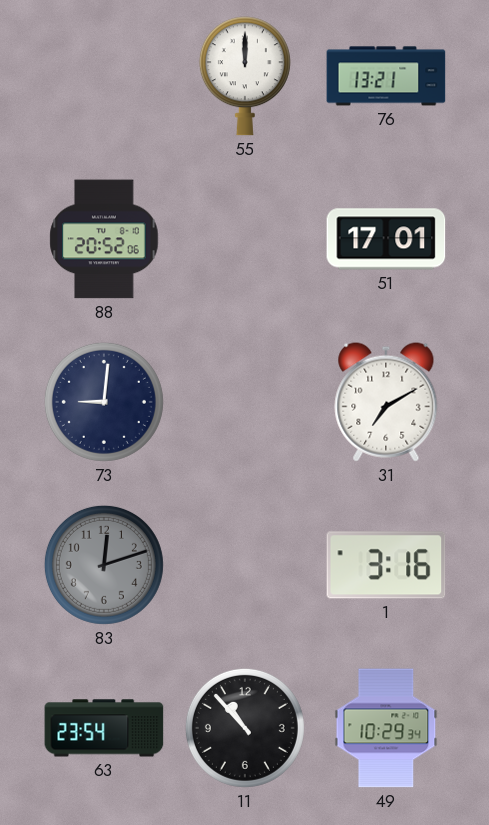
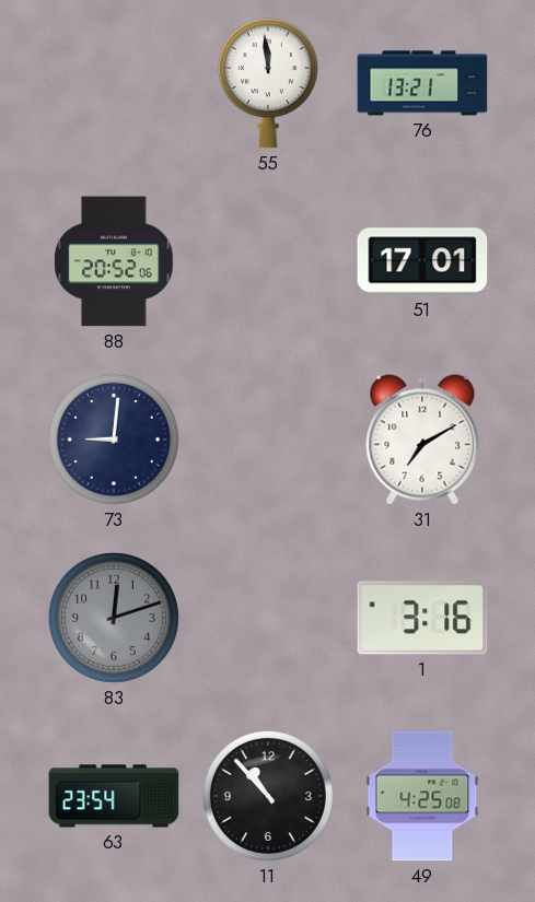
55: 12:00 -> 11:59 (268, 83)
49: 10:29 -> 4:25 (422, 796)
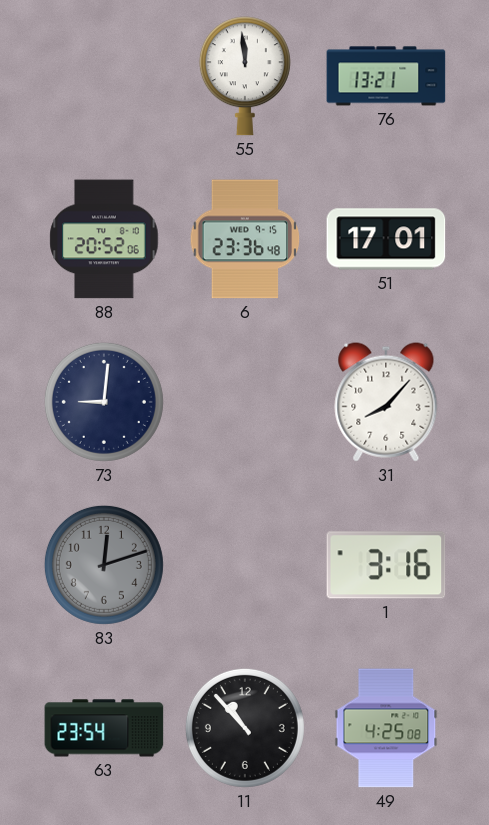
6: none -> 23:36 (245, 239)
31: 7:10 -> 8:07 (386, 402)
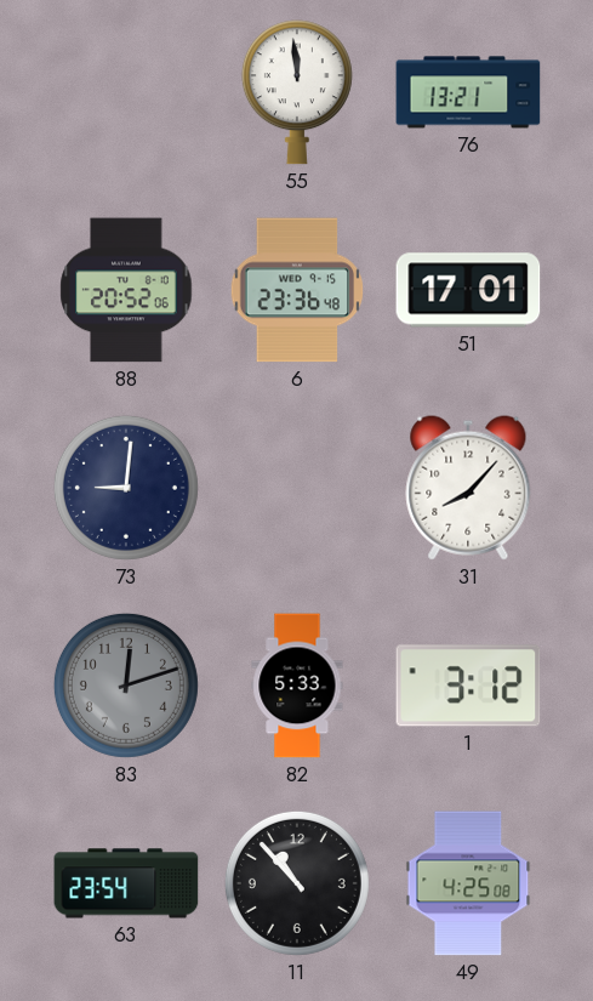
82: none -> 5:33 (297, 686)
1: 3:16 -> 3:12 (468, 686)
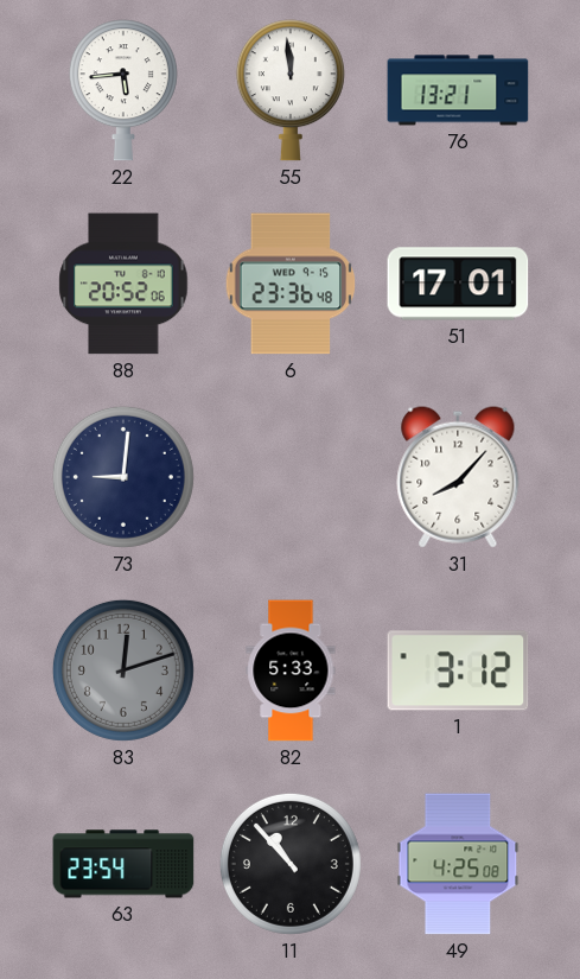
22: none -> 5:44 (123, 90)
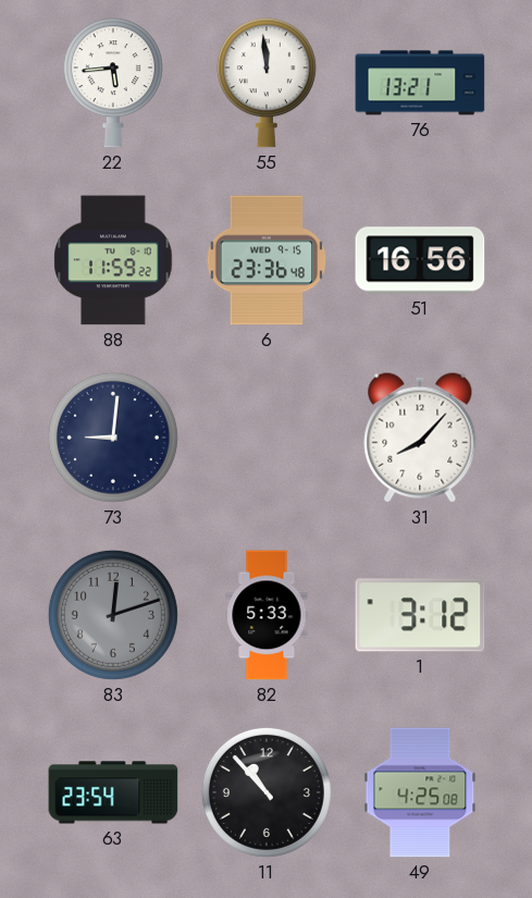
88: 20:52 -> 11:59 (113, 260)
51: 17:01 -> 16:56 (420, 260)
